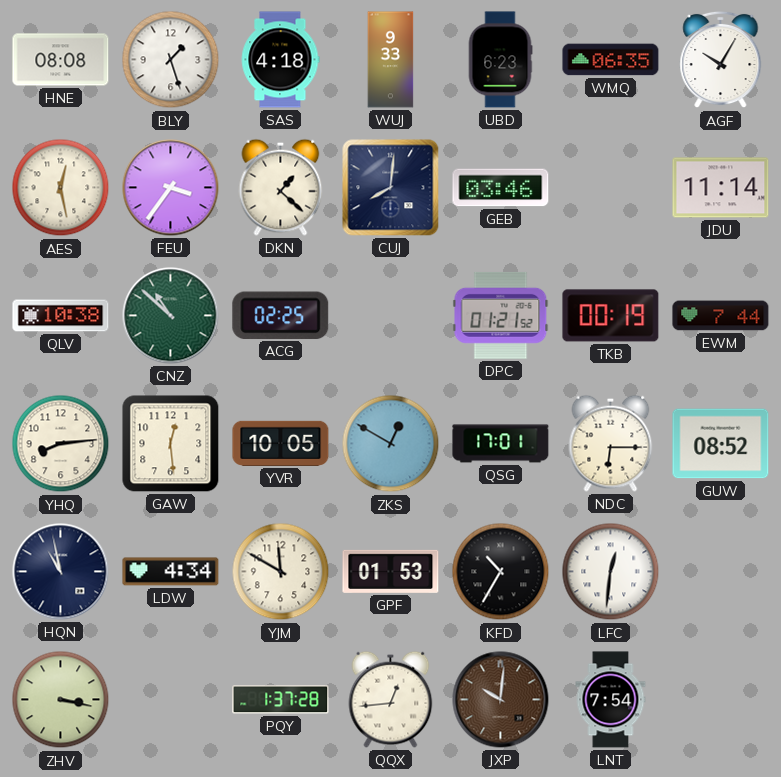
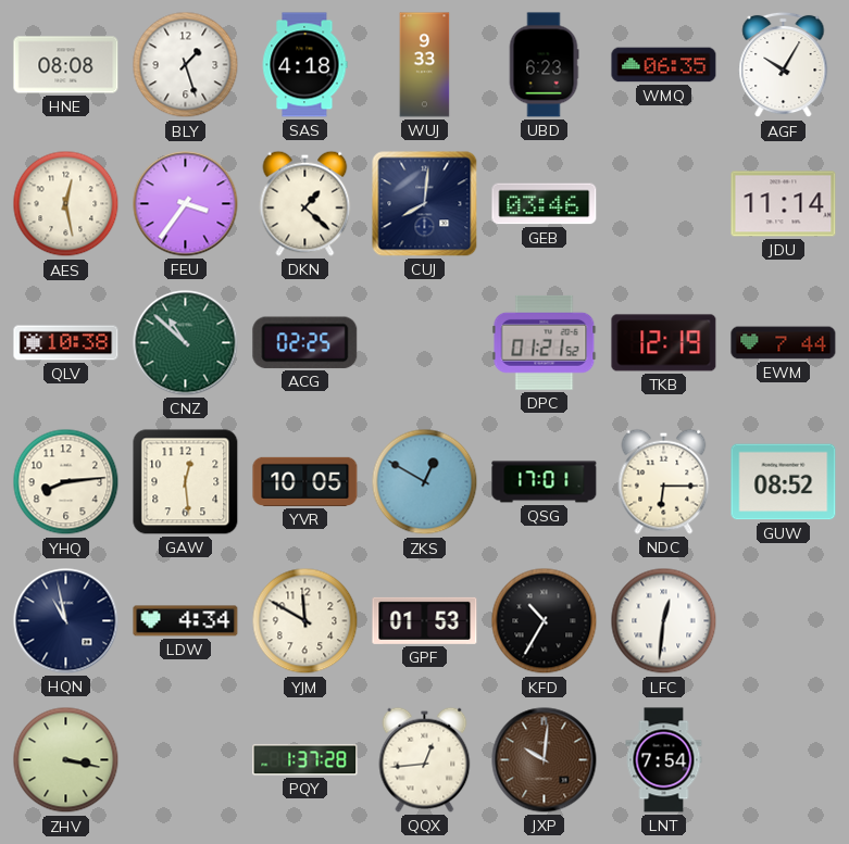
TKB: 00:19 -> 12:19 (664, 343)
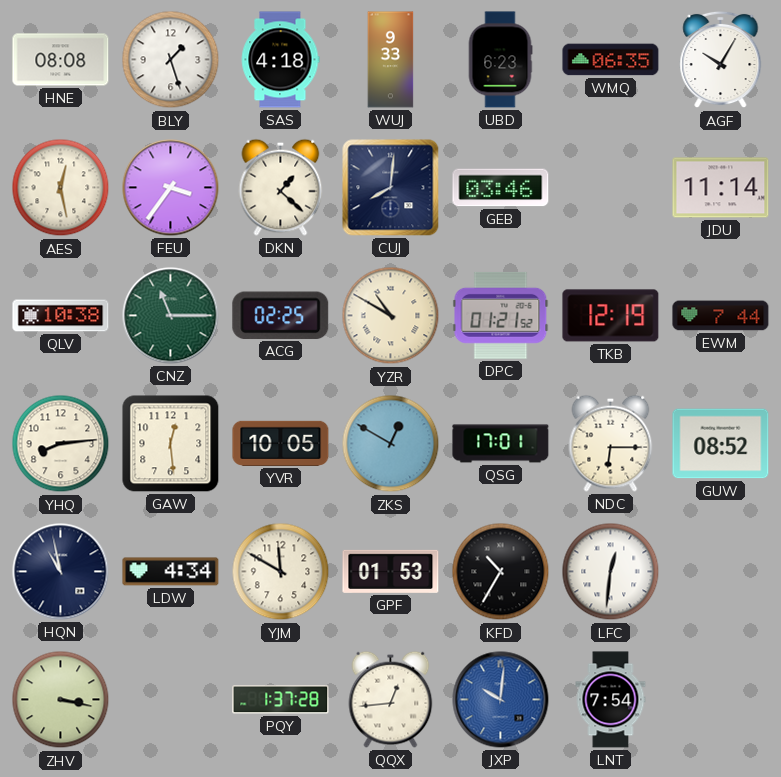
CNZ: 10:52 -> 11:15 (171, 316)
YZR: none -> 10:50 (391, 316)
JXP dial: brown -> blue (501, 700)
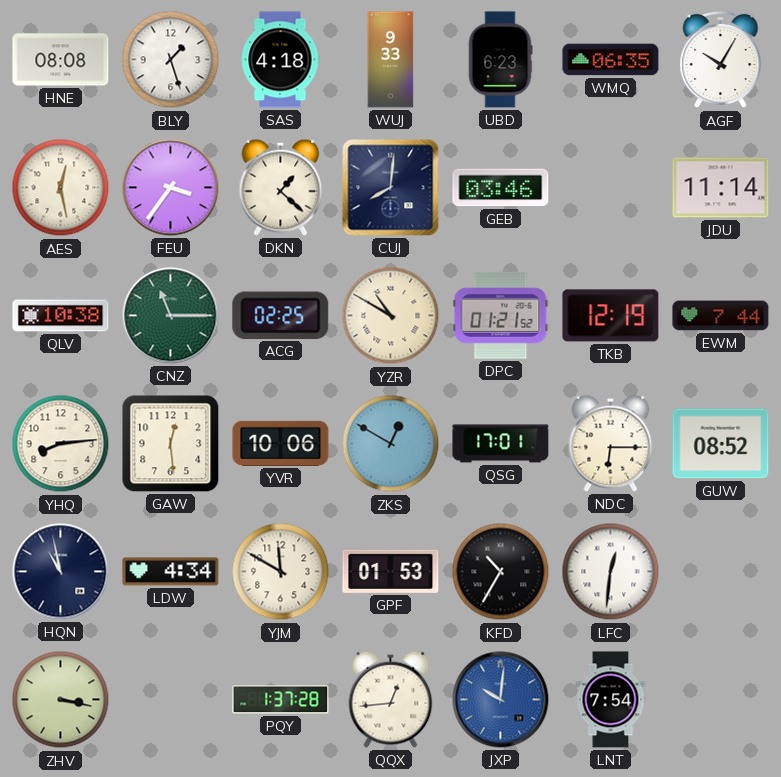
YVR: 10:05 -> 10:06 (281, 443)
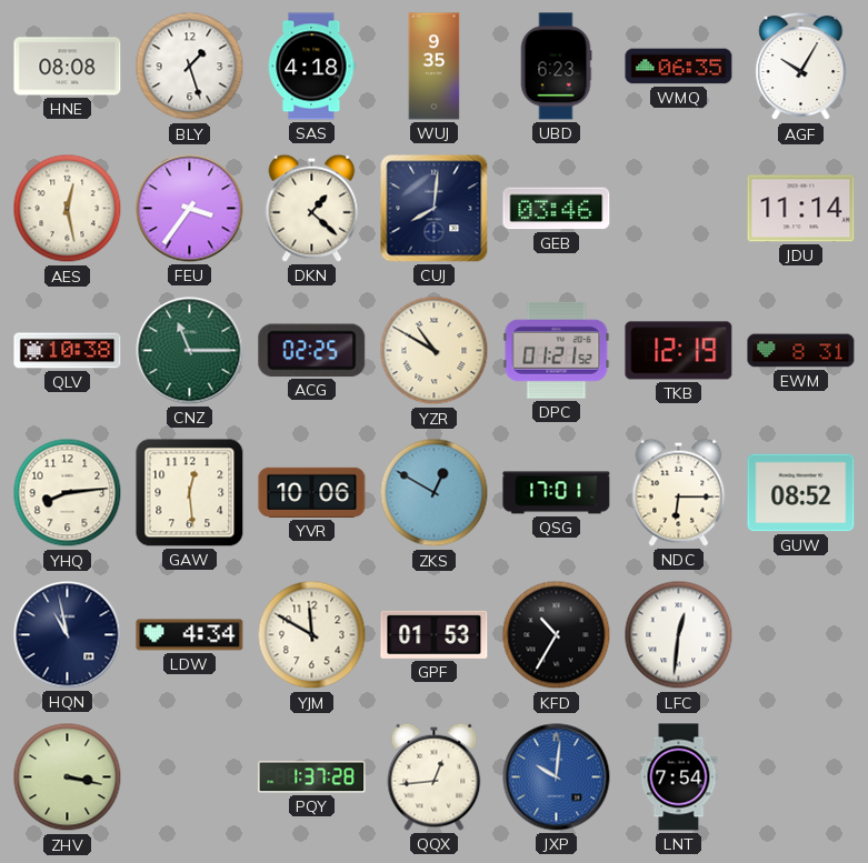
WUJ: 9:33 -> 9:35 (435, 67)
EWM: 7:44 -> 8:31 (801, 351)
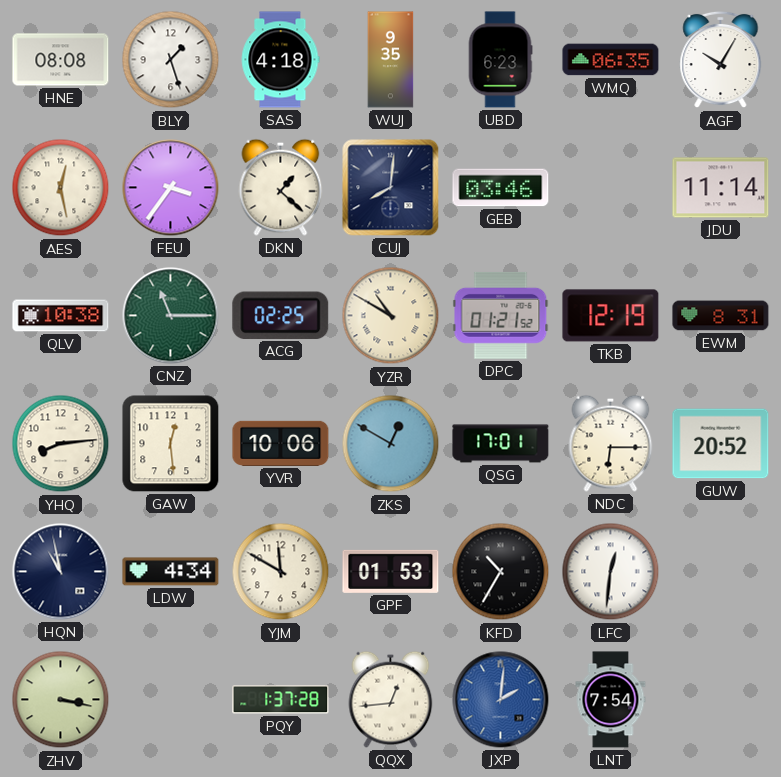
GUW: 08:52 -> 20:52 (721, 444)
JXP: 10:01 -> 2:01 (501, 700)
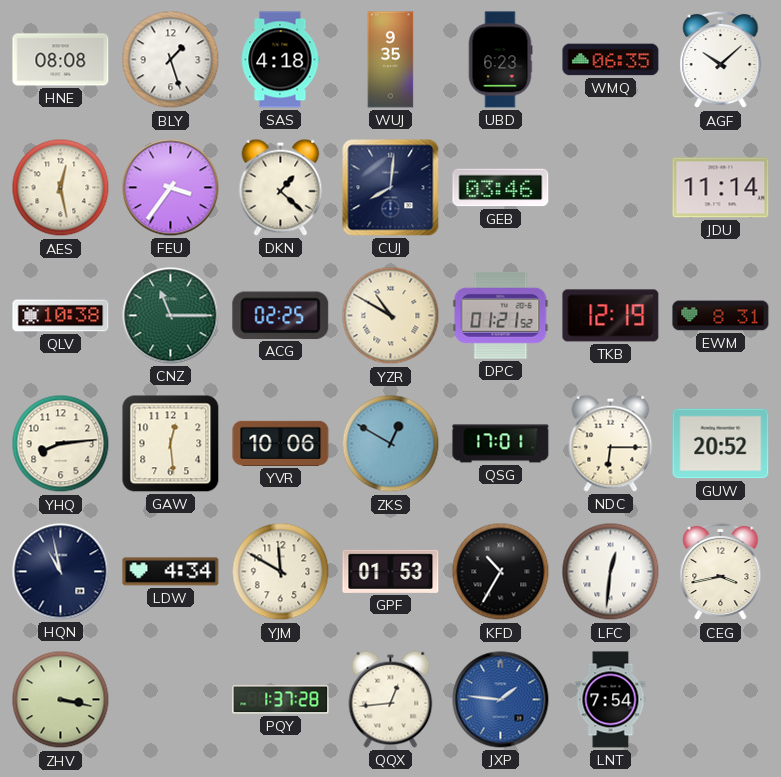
AGF: 10:05 -> 10:08 (721, 60)
CEG: none -> 3:43 (721, 572)
JXP: 2:01 -> 1:46 (501, 700)
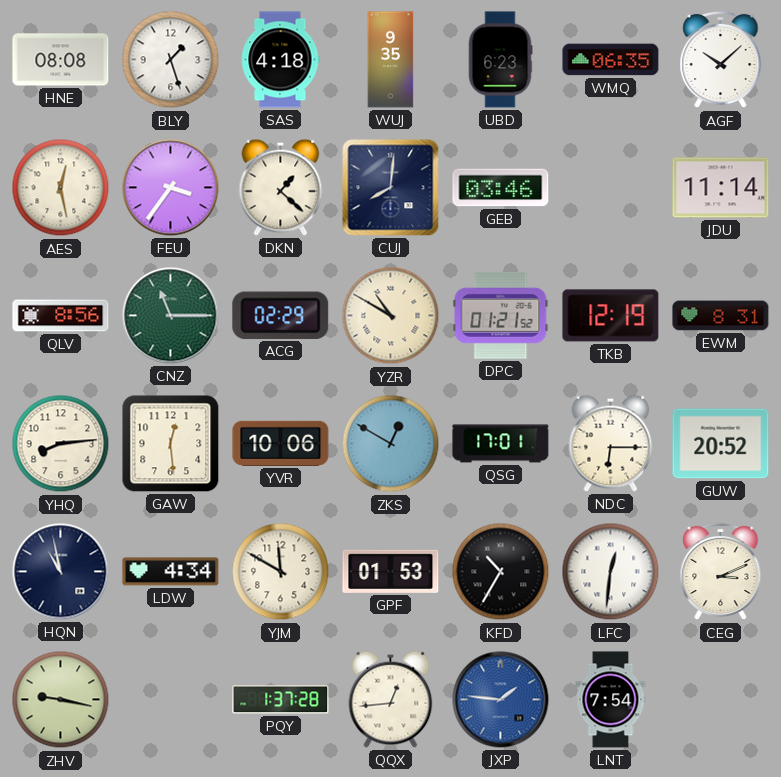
QLV: 10:38 -> 8:56 (61, 316)
ACG: 02:25 -> 02:29 (281, 315)
CEG: 3:43 -> 3:11 (721, 572)
ZHV: 3:17 -> 9:17 (61, 700)
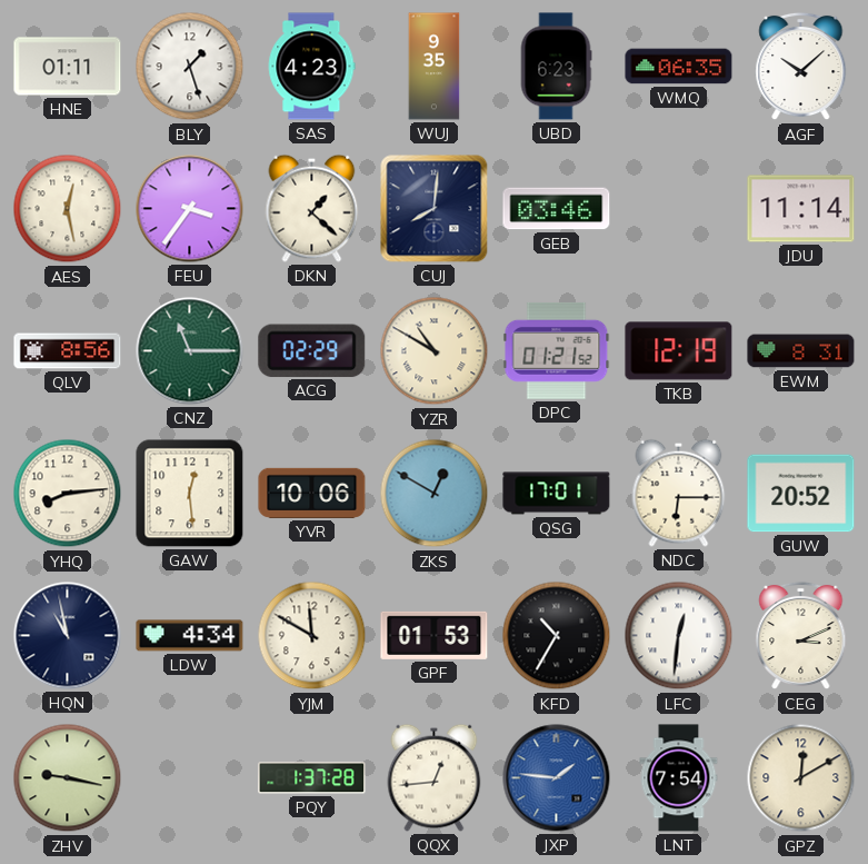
HNE: 08:08 -> 01:11 (68, 67)
SAS: 4:18 -> 4:23 (311, 67)
GPZ: none -> 12:10 (801, 778)
